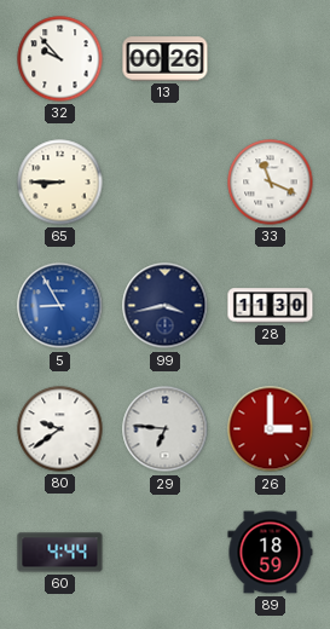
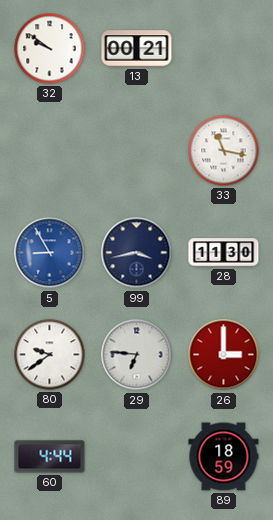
32: 9:53 -> 9:51 (50, 49)
13: 00:26 -> 00:21 (137, 49)
65: 8:45 -> none (60, 183)
33: 11:19 -> 11:17 (224, 151)
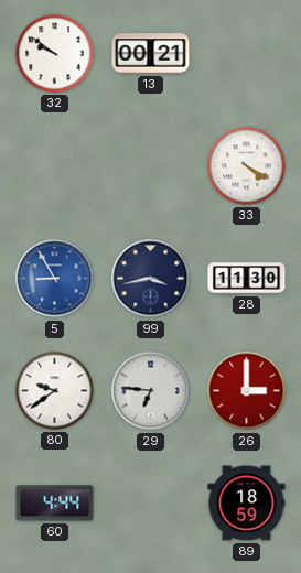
33: 11:17 -> 4:20 (247, 166)
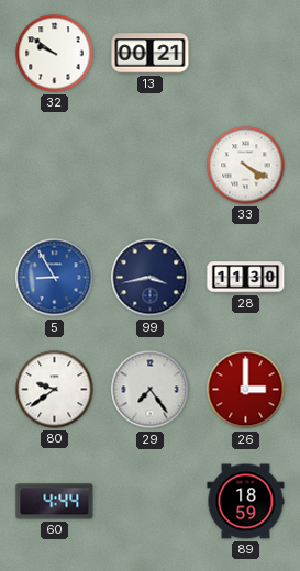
29: 6:46 -> 7:24 (151, 390)
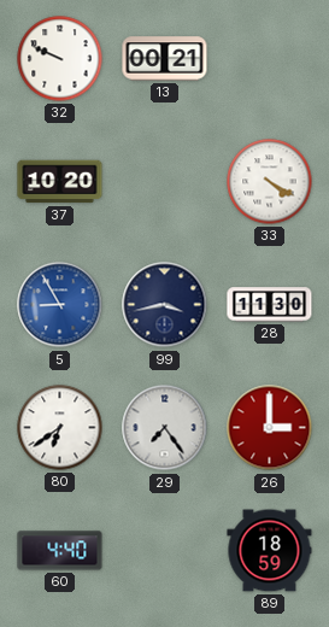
32: 9:51 -> 9:49 (60, 59)
37: none -> 10:20 (60, 182)
80: 9:39 -> 6:39 (60, 428)
60: 4:44 -> 4:40 (60, 551)
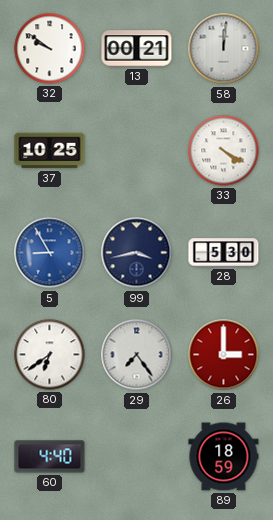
32: 9:49 -> 9:51 (50, 49)
58: none -> 12:01 (224, 49)
37: 10:20 -> 10:25 (50, 151)
28: 11:30 -> 5:30 (224, 253)
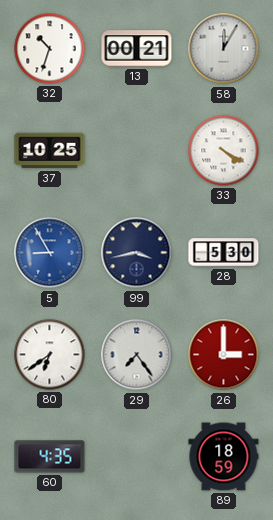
32: 9:51 -> 10:33 (50, 49)
58: 12:01 -> 12:05 (224, 49)
60: 4:40 -> 4:35 (50, 457)
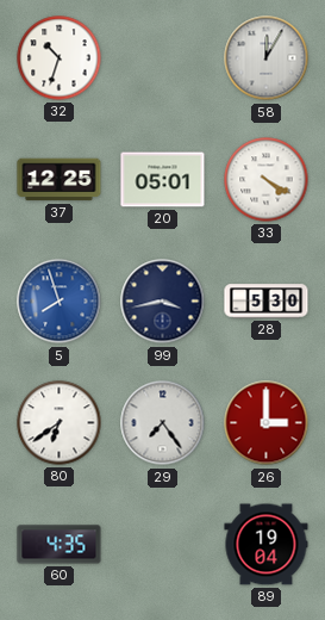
13: 00:21 -> none (137, 49)
37: 10:25 -> 12:25 (60, 180)
20: none -> 05:01 (163, 180)
5: 8:55 -> 7:57 (60, 302)
89: 18:59 -> 19:04 (267, 545)
